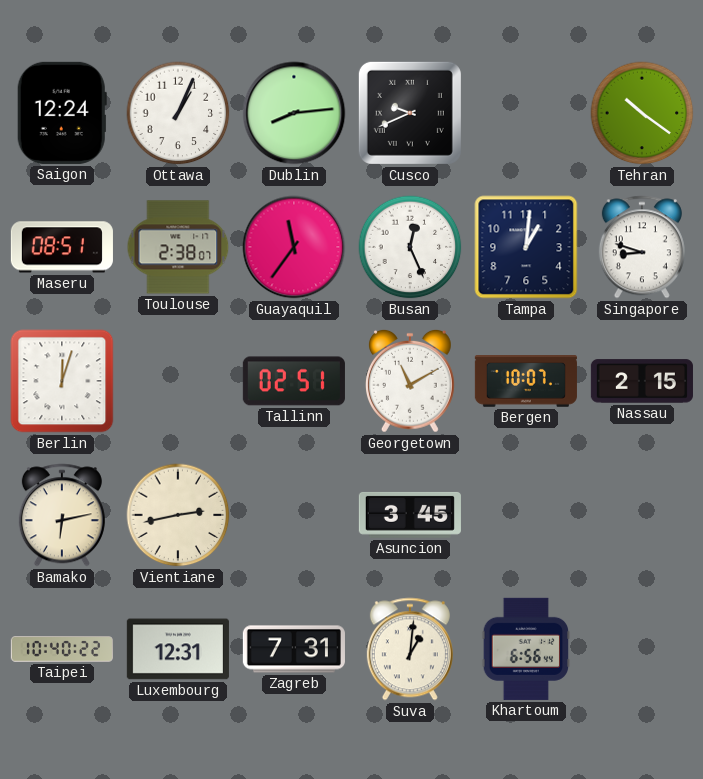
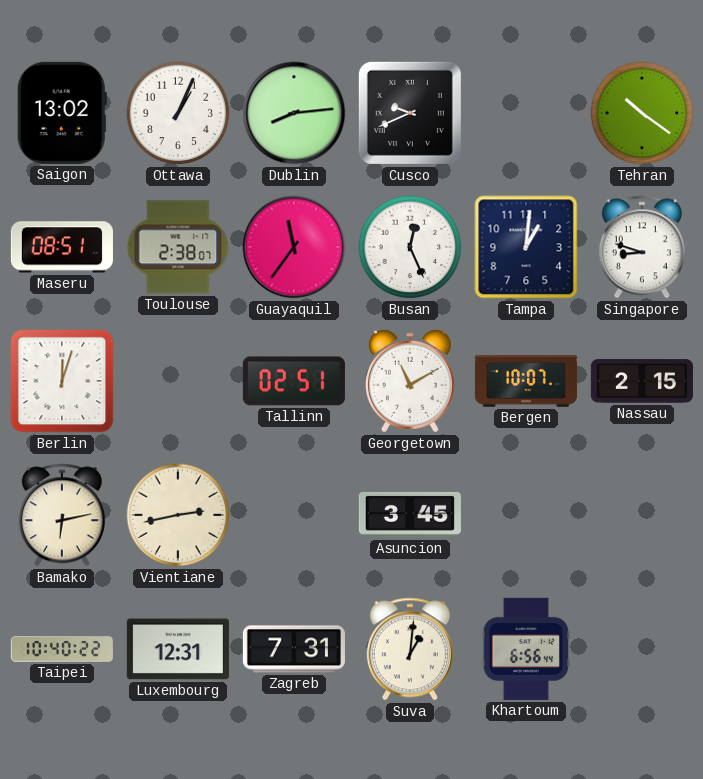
Saigon: 12:24 -> 13:02 (62, 113)
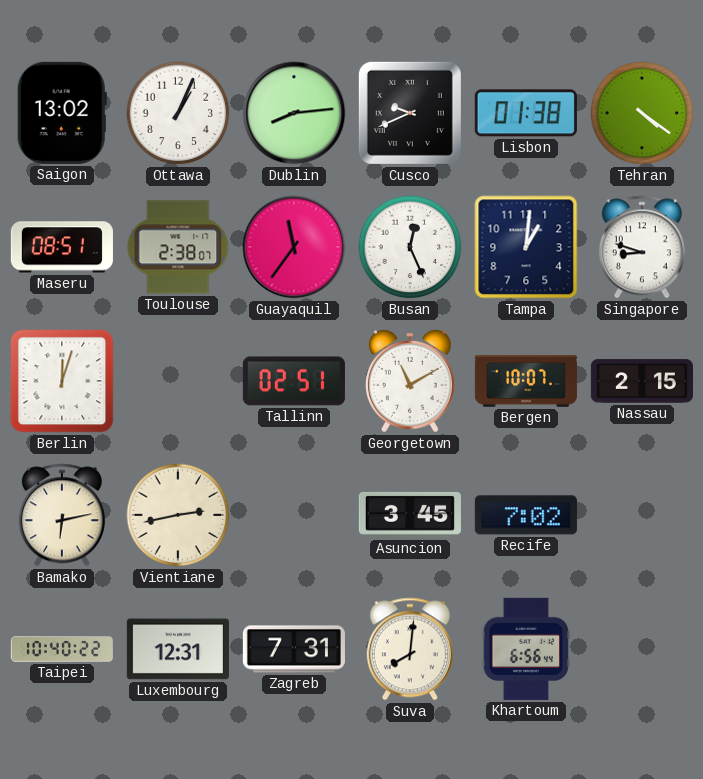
Lisbon: none -> 01:38 (526, 113)
Tehran: 10:21 -> 4:21 (642, 113)
Recife: none -> 7:02 (526, 515)
Suva: 1:01 -> 8:01 (410, 649)
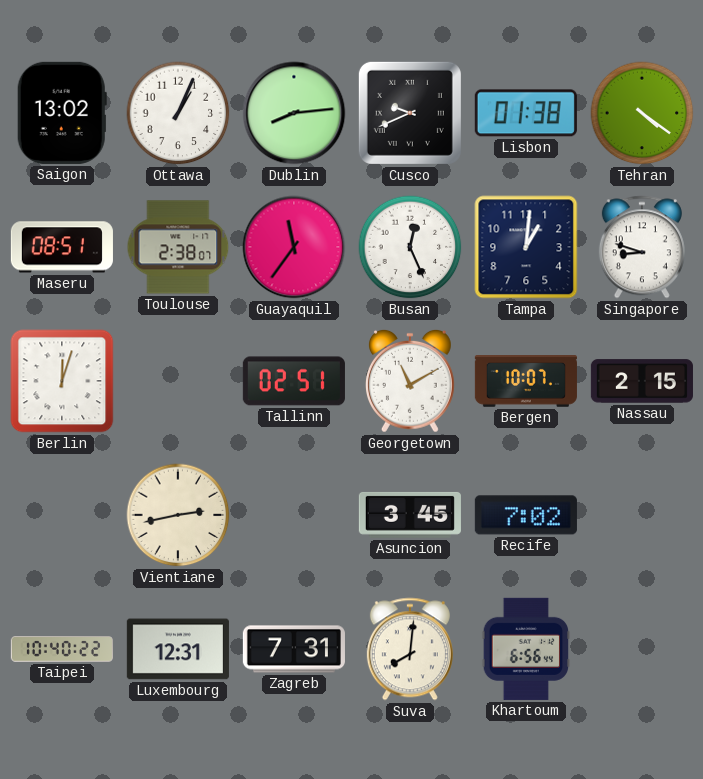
Bamako: 6:13 -> none (62, 515)
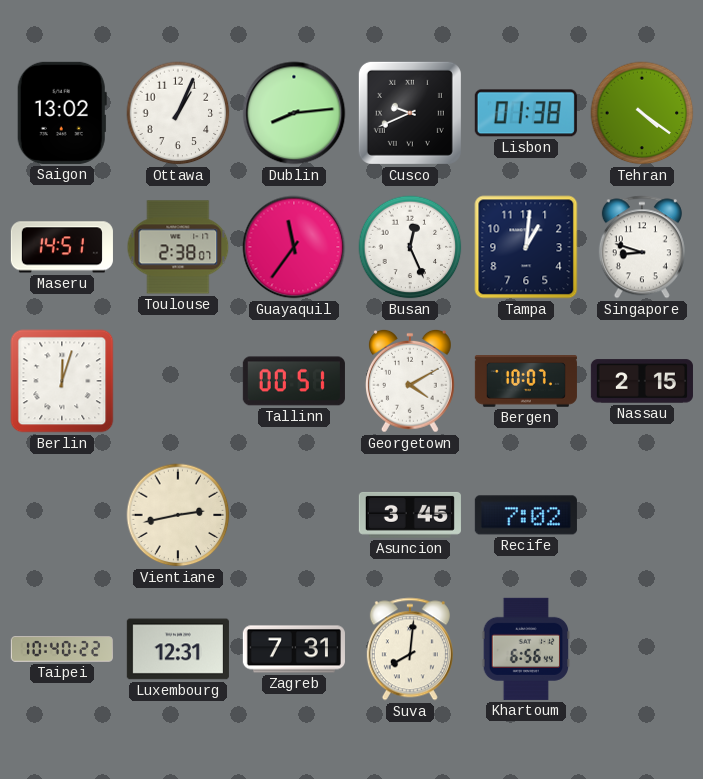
Maseru: 08:51 -> 14:51 (62, 247)
Tallinn: 02:51 -> 00:51 (294, 381)
Georgetown: 11:10 -> 4:10 (410, 381)
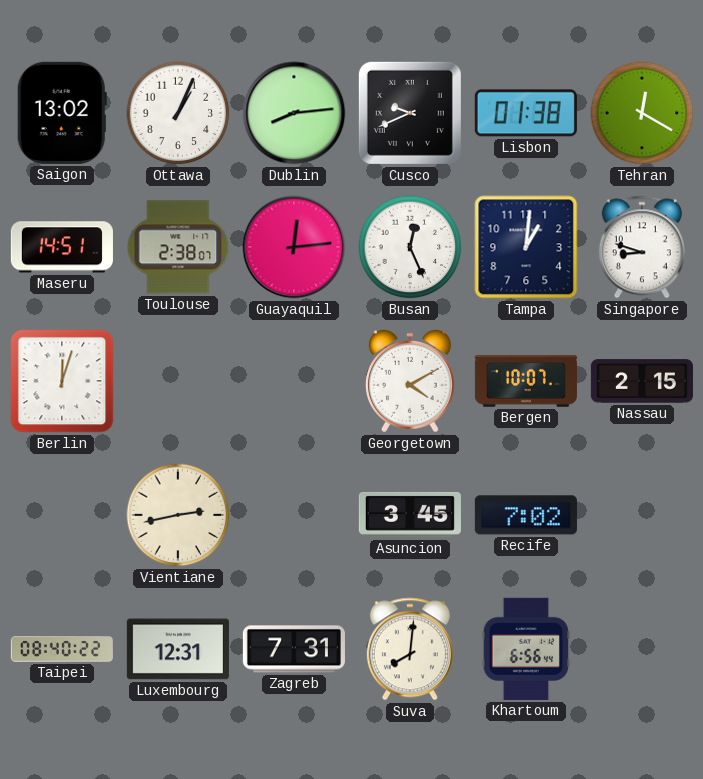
Tehran: 4:21 -> 12:20 (642, 113)
Guayaquil: 11:36 -> 12:14 (294, 247)
Tallinn: 00:51 -> none (294, 381)
Taipei: 10:40 -> 08:40 (62, 650)
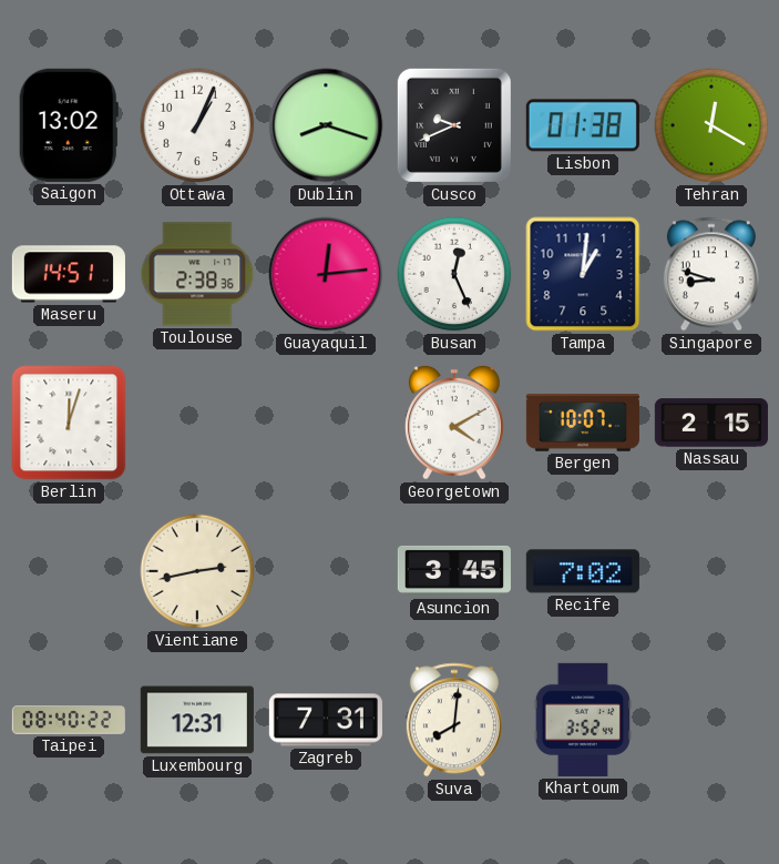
Dublin: 8:14 -> 8:18 (326, 125)
Toulouse: 2:38:07 -> 2:38:36 (197, 274)
Khartoum: 6:56 -> 3:52 (583, 720)
